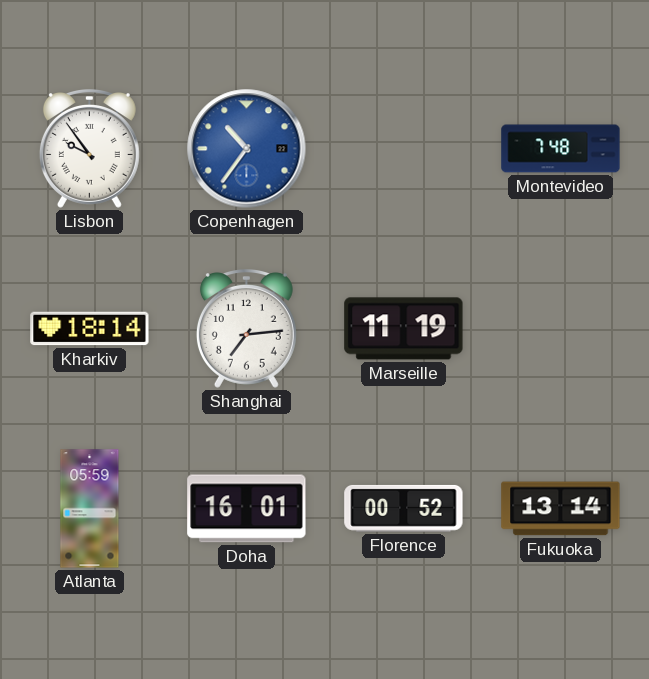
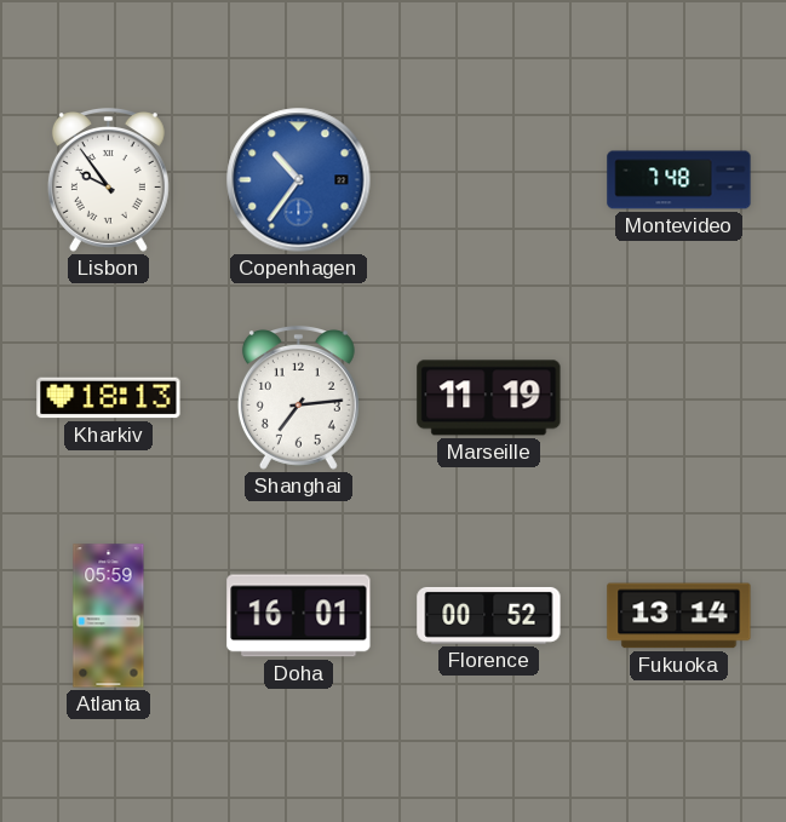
Kharkiv: 18:14 -> 18:13 (109, 398)
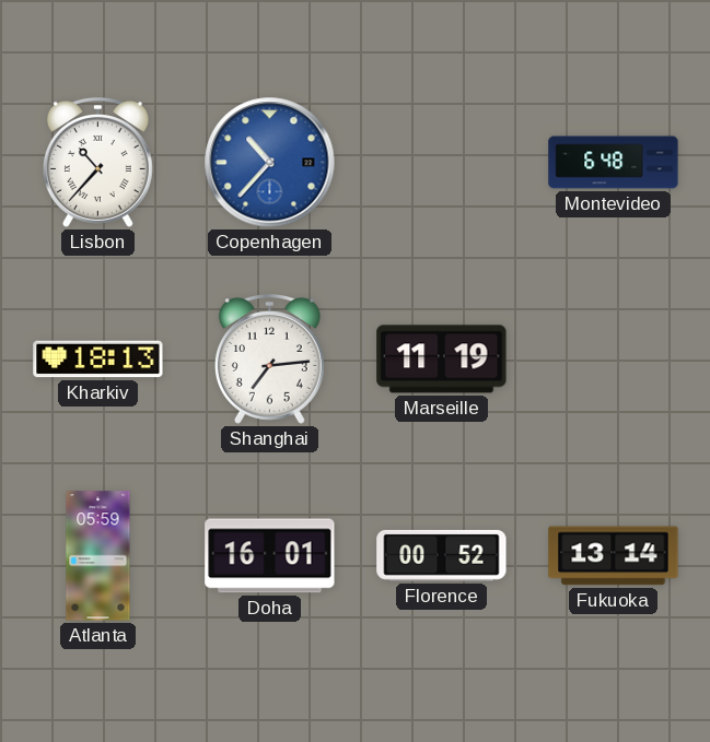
Lisbon: 9:54 -> 10:37 (97, 163)
Copenhagen: 10:36 -> 10:37 (270, 163)
Montevideo: 7:48 -> 6:48 (614, 163)
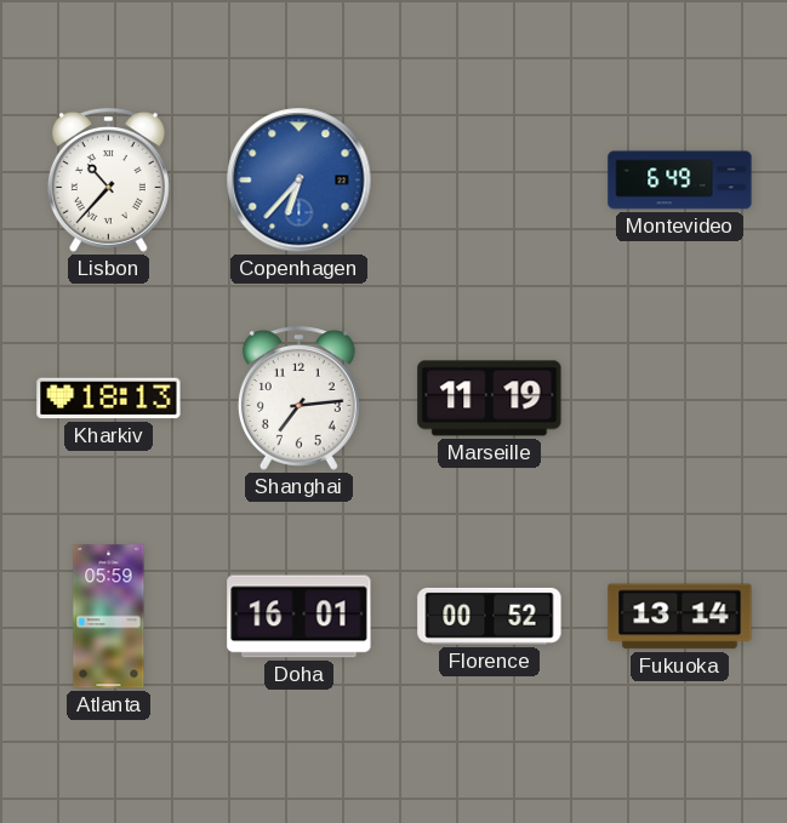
Copenhagen: 10:37 -> 6:37 (300, 181)
Montevideo: 6:48 -> 6:49 (680, 181)
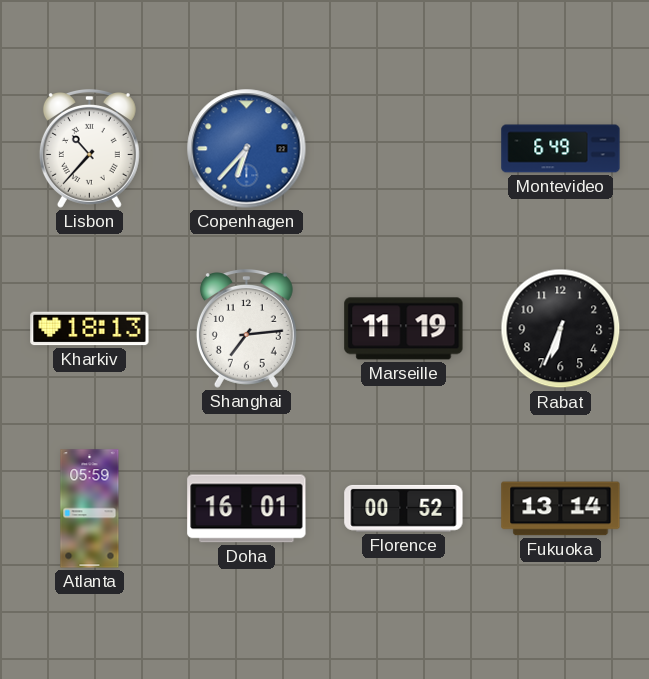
Rabat: none -> 6:34 (561, 329)
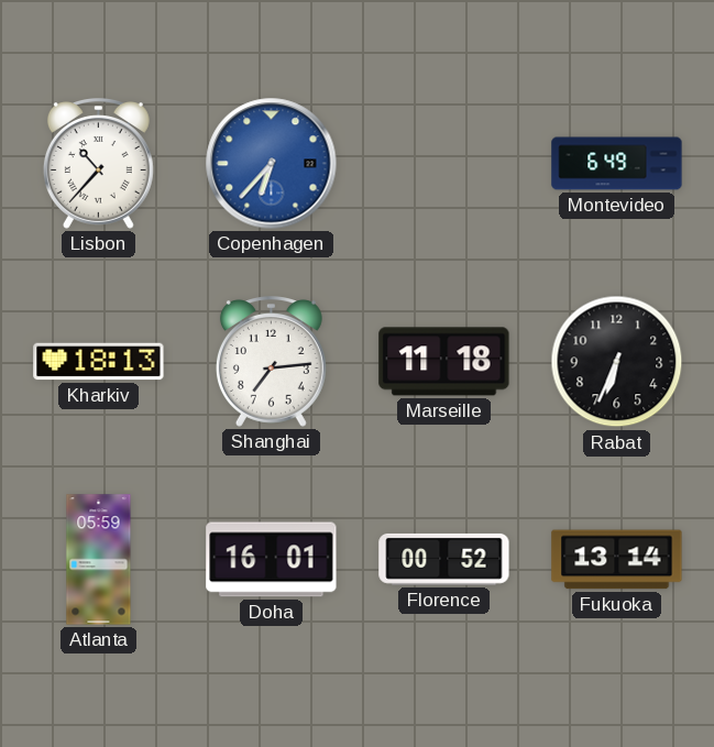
Marseille: 11:19 -> 11:18 (444, 362)
